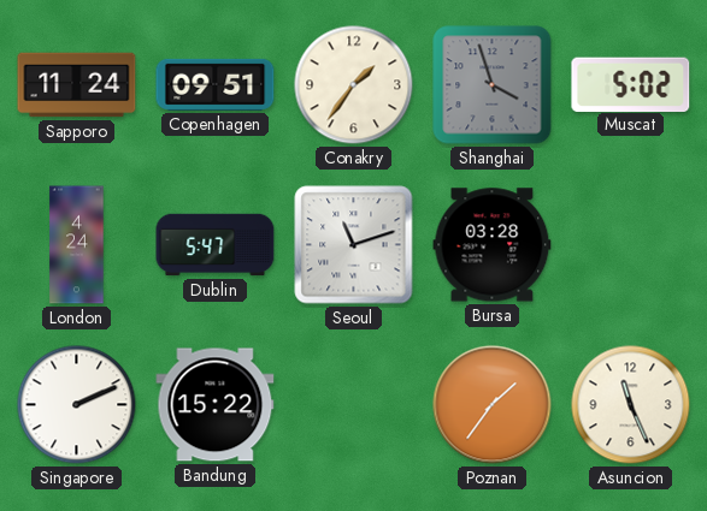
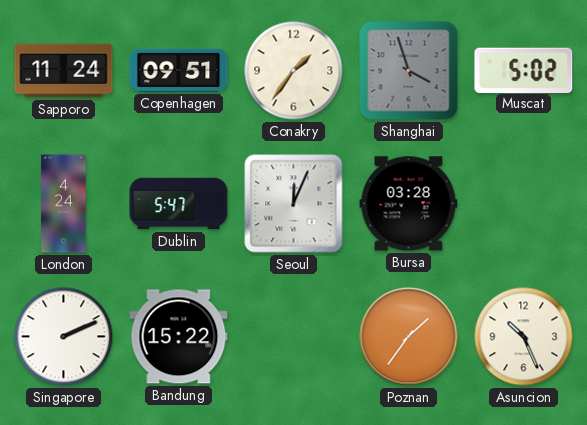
Seoul: 11:12 -> 12:04 (294, 204)
Asuncion: 11:26 -> 10:26 (524, 337)
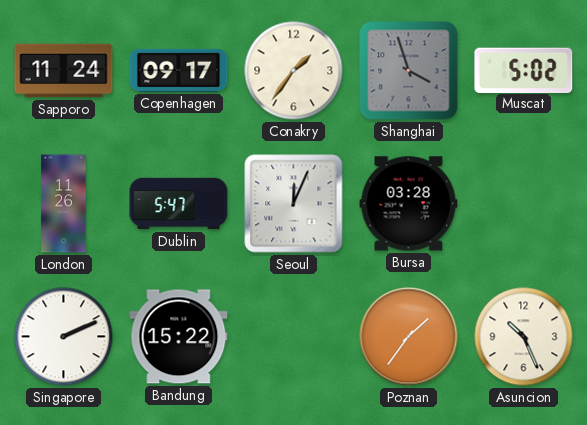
Copenhagen: 09:51 -> 09:17 (179, 70)
London: 4:24 -> 11:26 (64, 204)
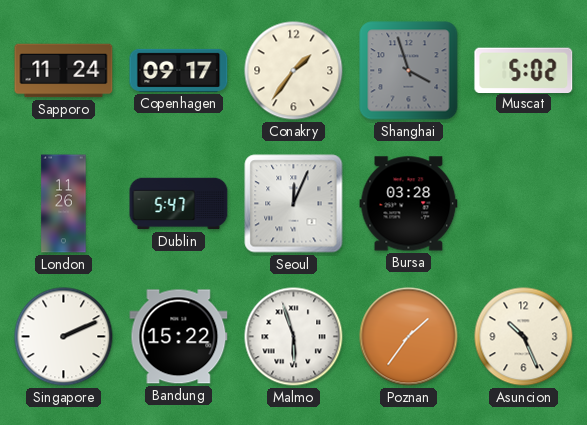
Malmo: none -> 5:57 (294, 337)
